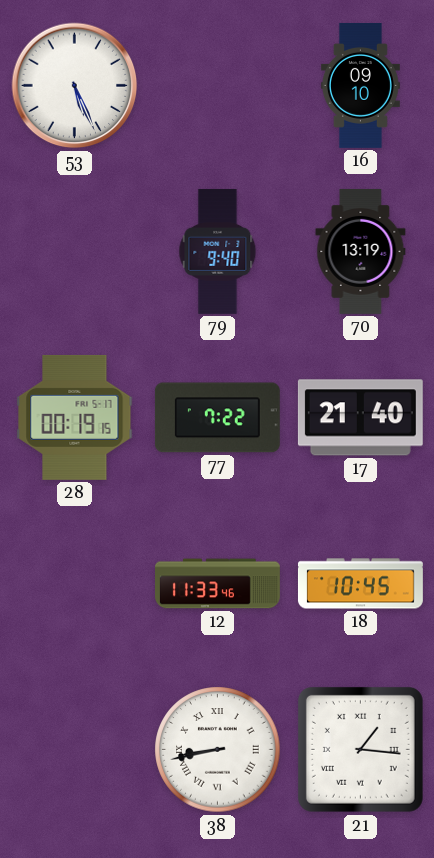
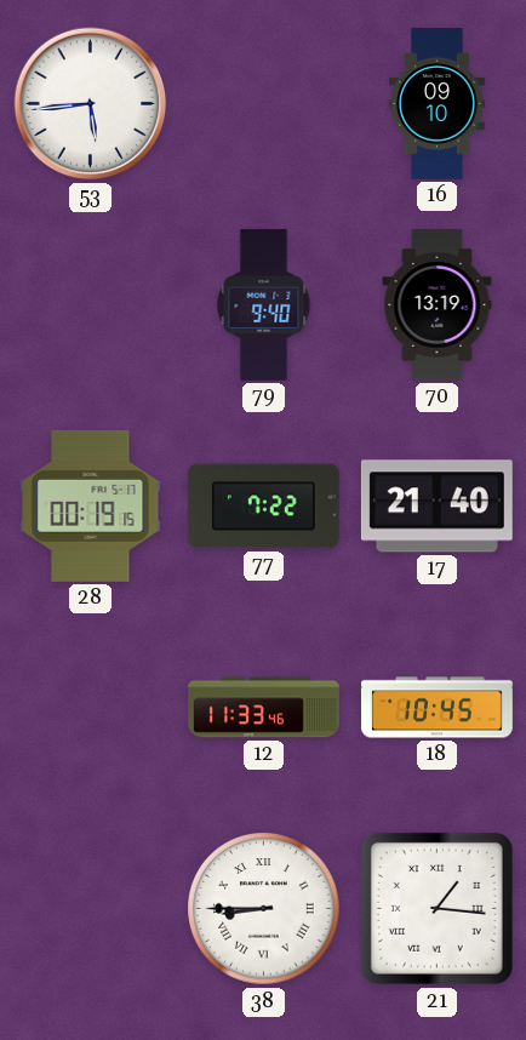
53: 5:26 -> 5:44 (91, 104)
38: 8:43 -> 8:45 (264, 909)
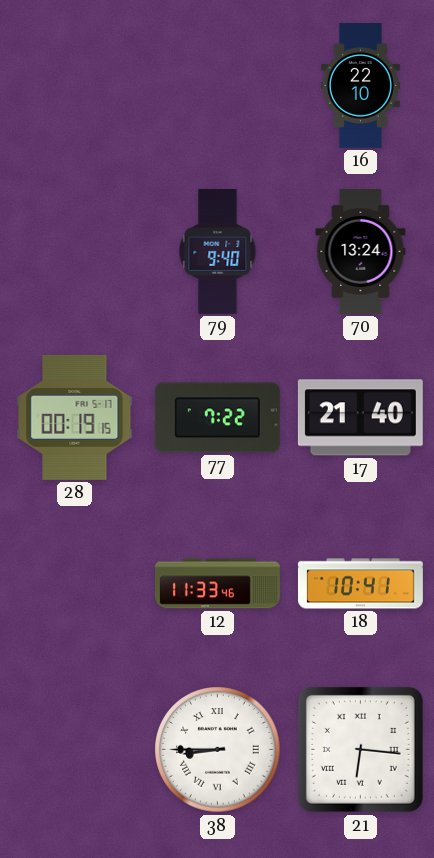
53: 5:44 -> none (91, 104)
16: 09:10 -> 22:10 (360, 85)
70: 13:19 -> 13:24 (361, 251)
18: 10:45 -> 10:41 (360, 584)
21: 1:16 -> 6:16 (360, 749)
